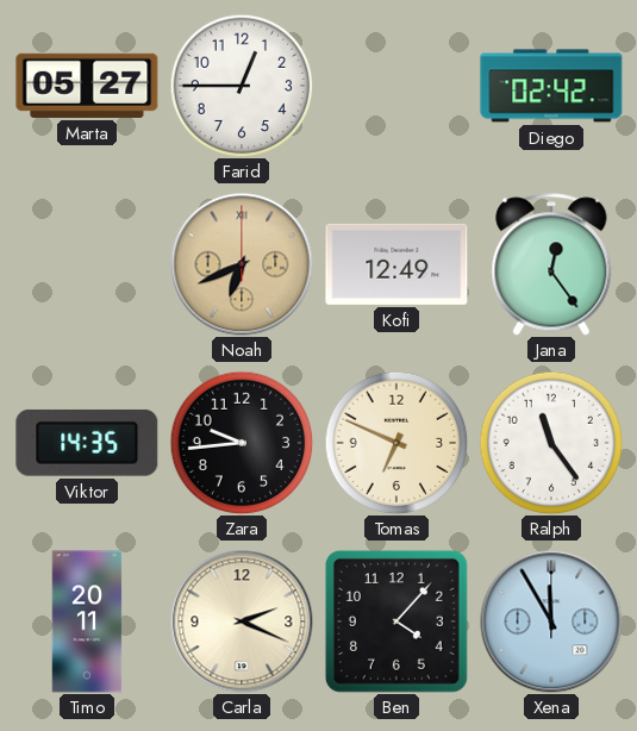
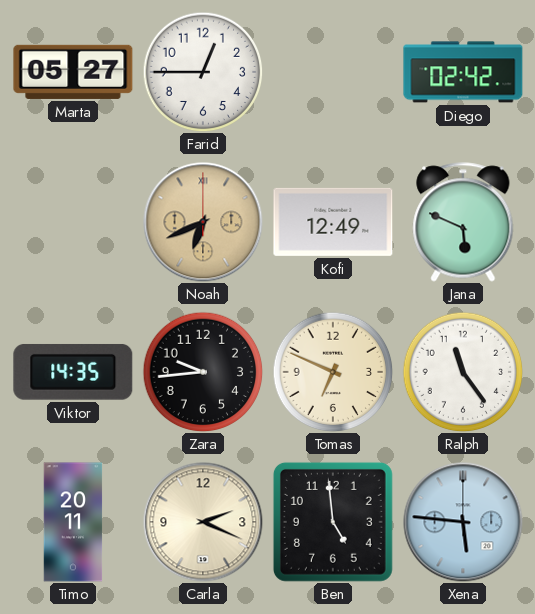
Jana: 12:24 -> 5:49 (463, 222)
Ben: 4:07 -> 4:59 (333, 522)
Xena: 11:55 -> 5:46 (463, 522)
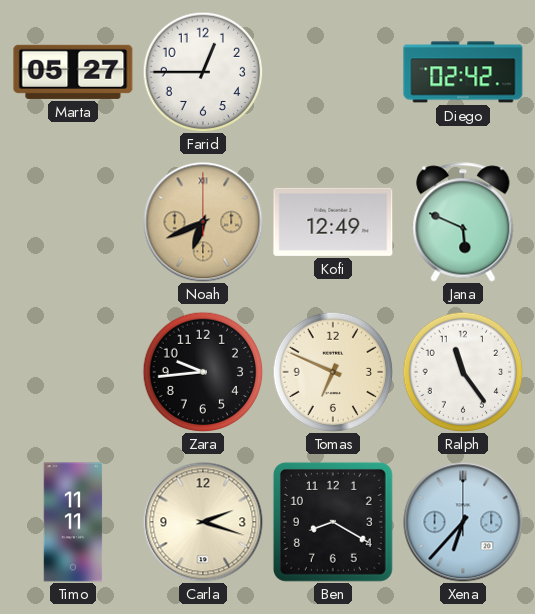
Viktor: 14:35 -> none (73, 372)
Timo: 20:11 -> 11:11 (73, 522)
Carla: 2:19 -> 2:18 (203, 522)
Ben: 4:59 -> 8:20 (333, 522)
Xena: 5:46 -> 6:37 (463, 522)
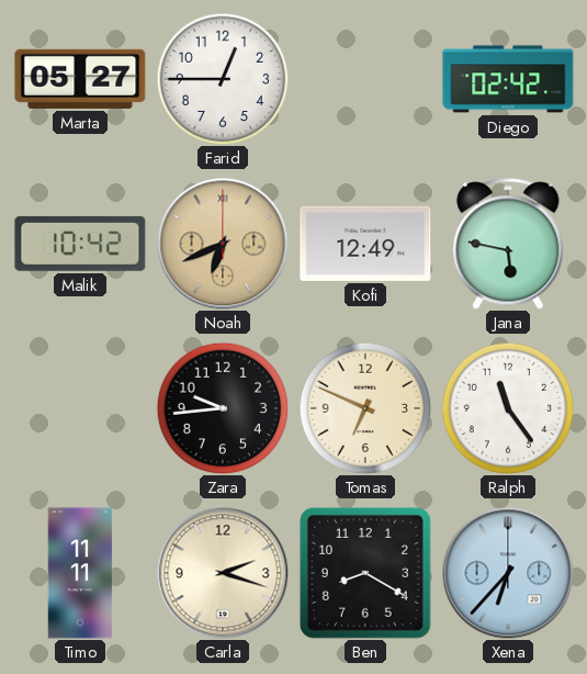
Malik: none -> 10:42 (80, 244)
Jana: 5:49 -> 5:47 (508, 244)
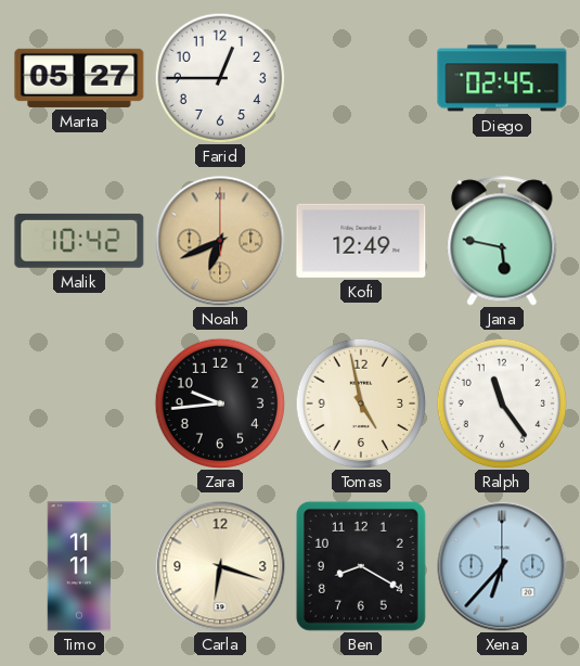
Diego: 02:42 -> 02:45 (502, 78)
Tomas: 6:49 -> 4:58 (361, 404)
Carla: 2:18 -> 6:18 (220, 566)
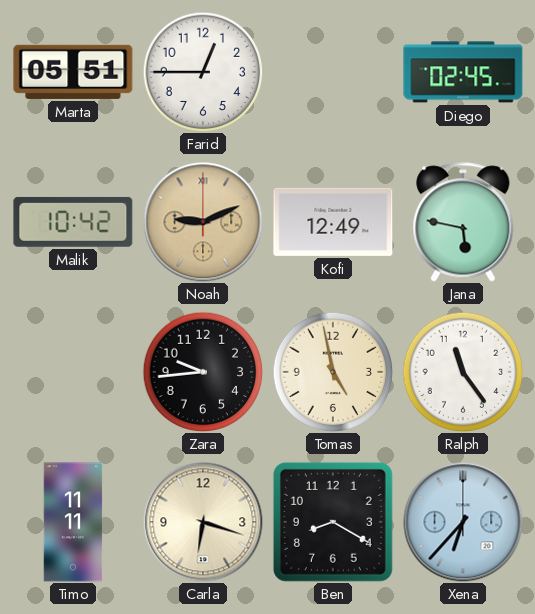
Marta: 05:27 -> 05:51 (73, 72)
Noah: 6:41 -> 9:11 (203, 222)
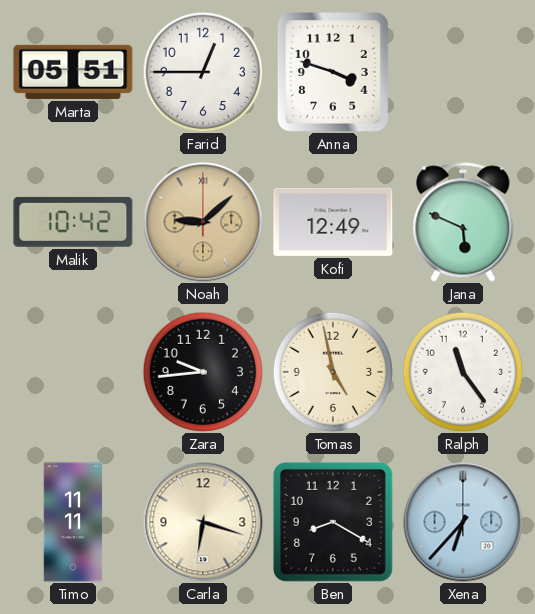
Anna: none -> 3:48 (333, 73)
Diego: 02:45 -> none (463, 72)
Noah: 9:11 -> 9:08 (203, 222)
Jana: 5:47 -> 5:49 (463, 222)
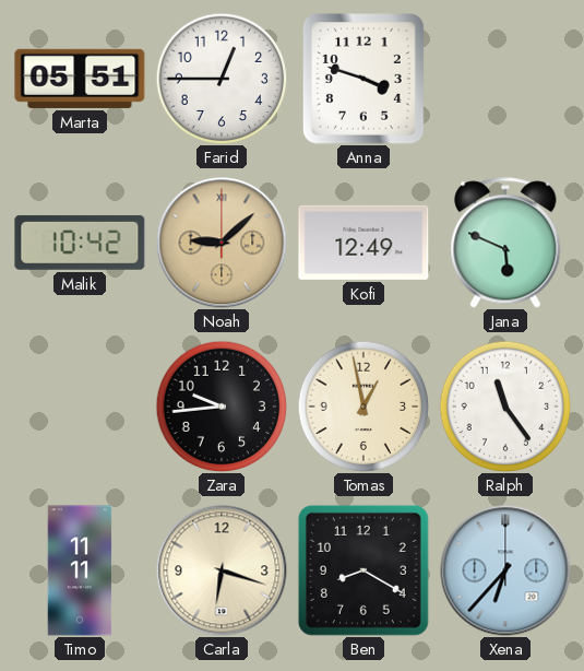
Tomas: 4:58 -> 12:58 (363, 407)
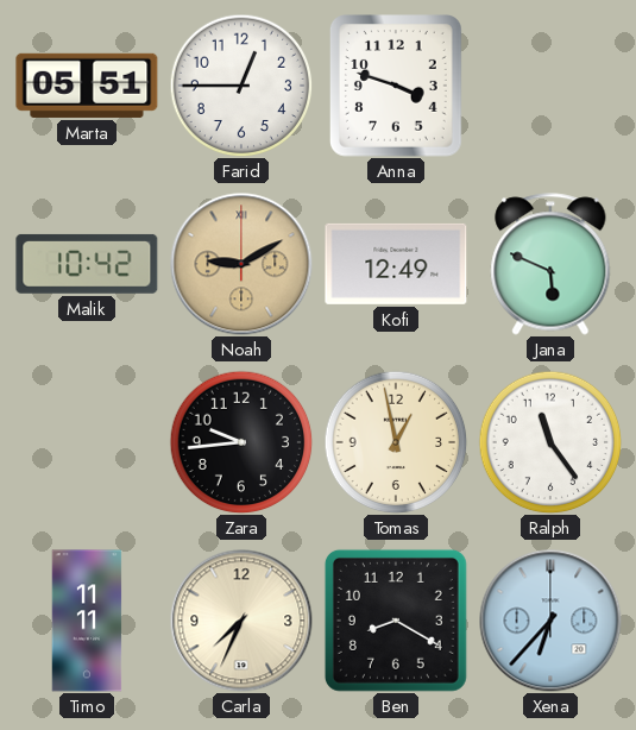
Noah: 9:08 -> 9:10 (241, 264)
Carla: 6:18 -> 7:34 (241, 621)
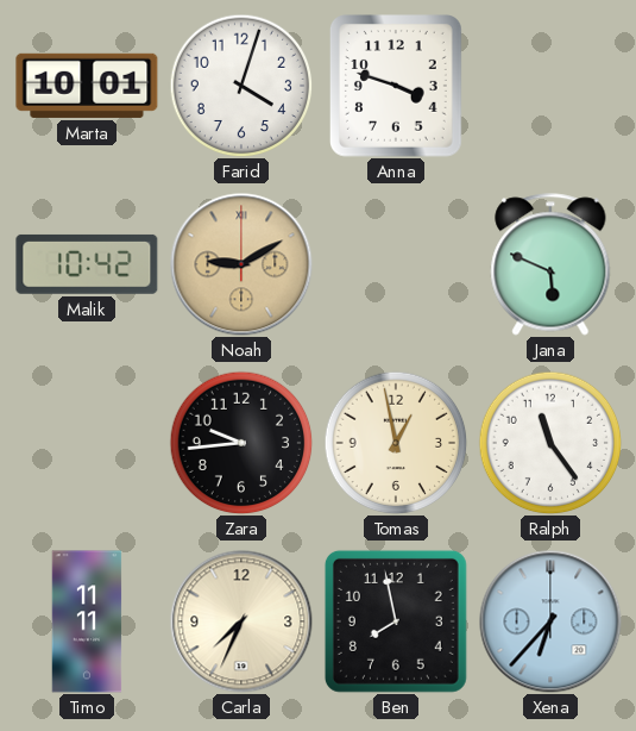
Marta: 05:51 -> 10:01 (87, 86)
Farid: 12:45 -> 4:03 (241, 86)
Kofi: 12:49 -> none (396, 264)
Ben: 8:20 -> 7:58 (396, 621)
